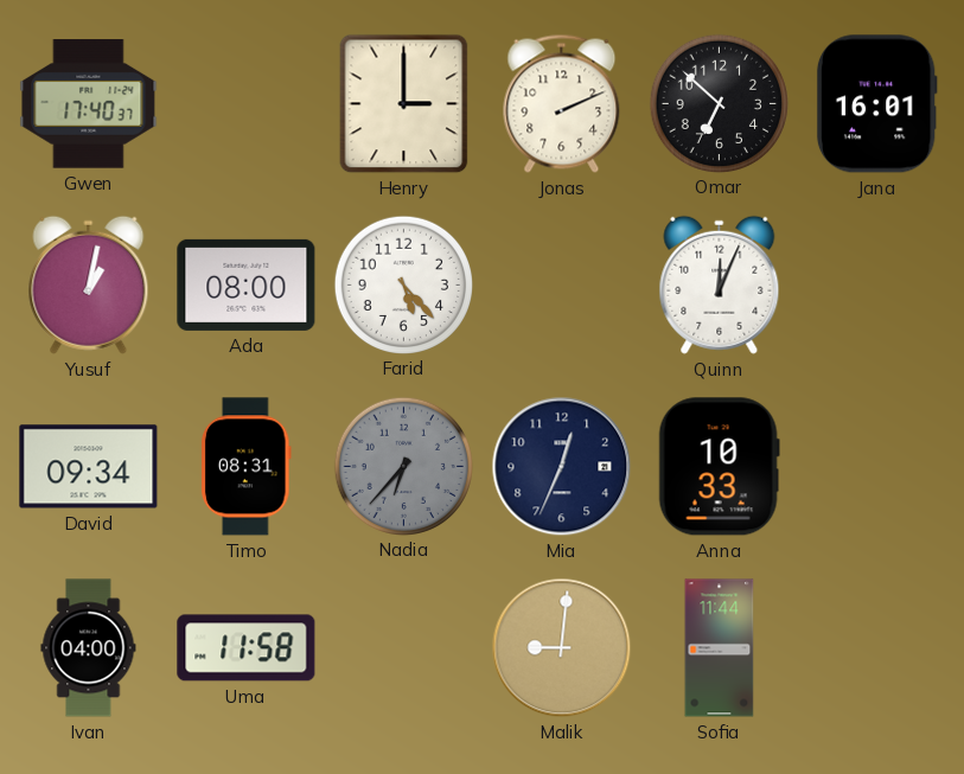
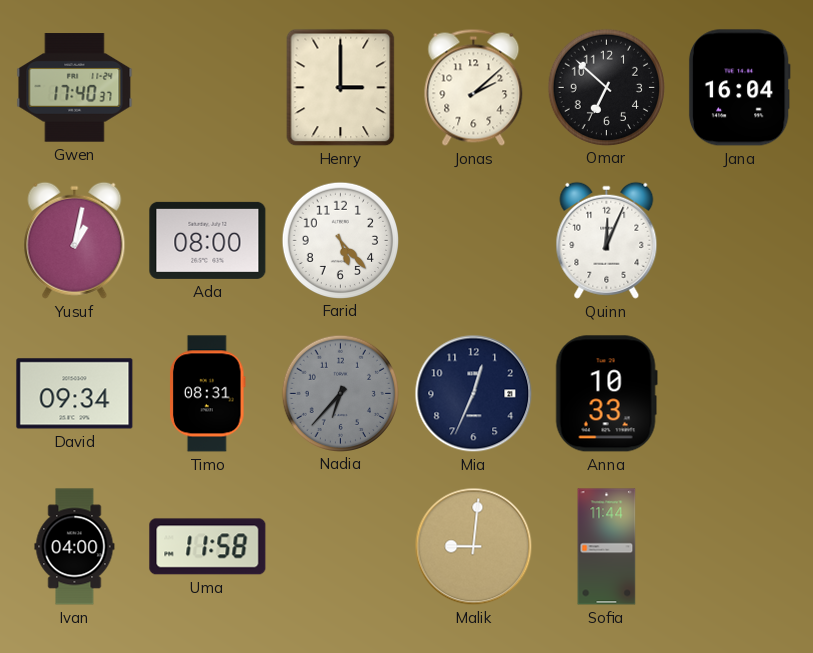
Jonas: 2:11 -> 2:08 (474, 87)
Jana: 16:01 -> 16:04 (739, 88)
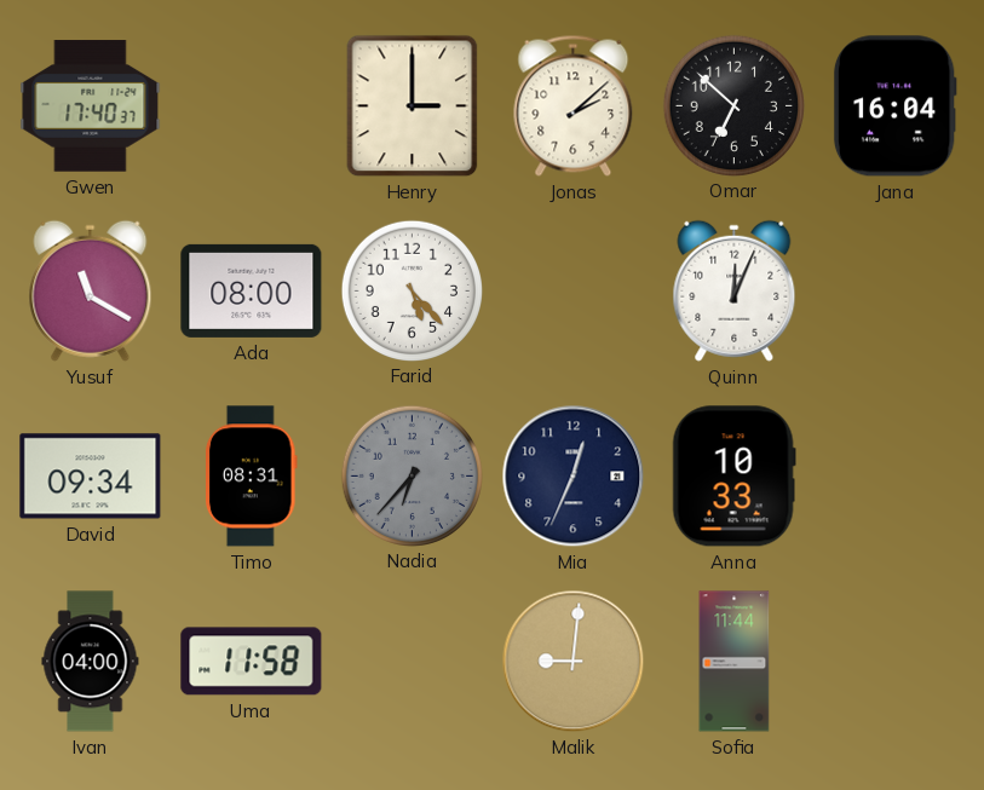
Yusuf: 1:02 -> 11:20 (91, 290)
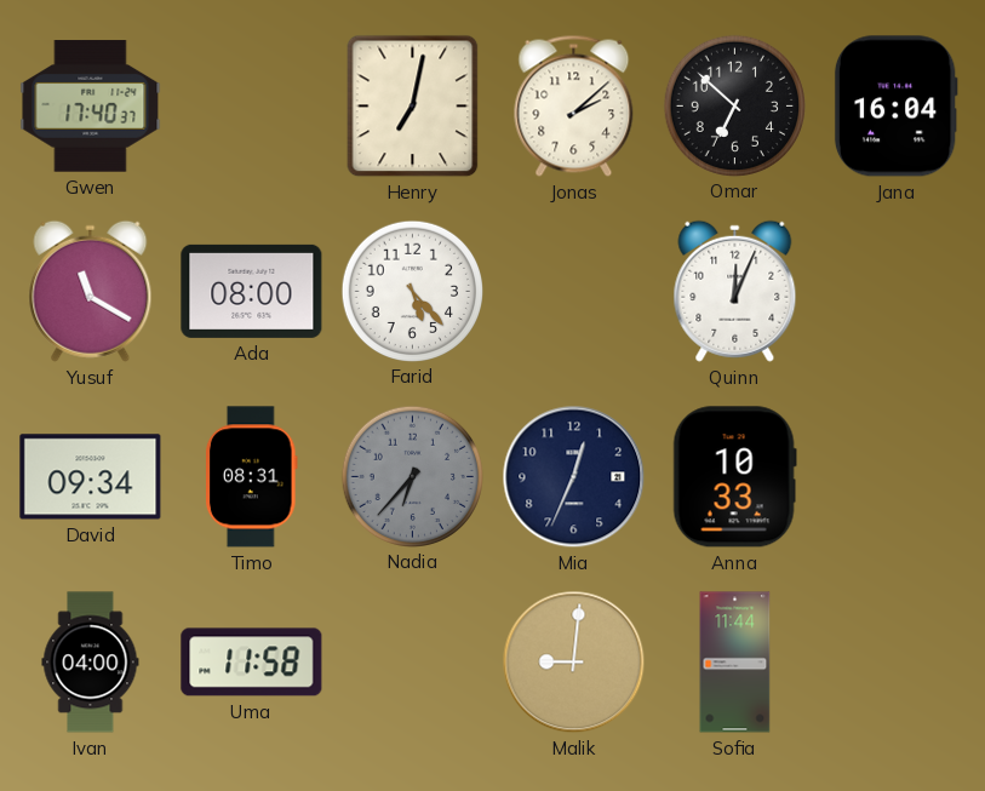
Henry: 3:00 -> 7:02 (413, 107)
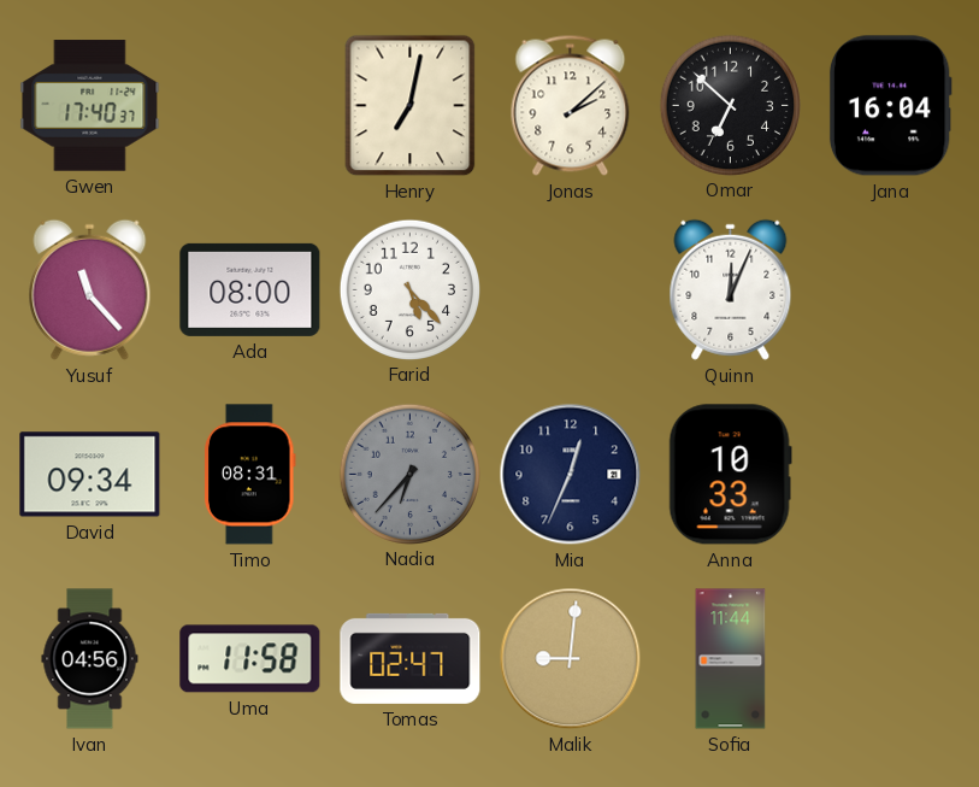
Yusuf: 11:20 -> 11:23 (90, 289)
Ivan: 04:00 -> 04:56 (90, 659)
Tomas: none -> 02:47 (411, 658)
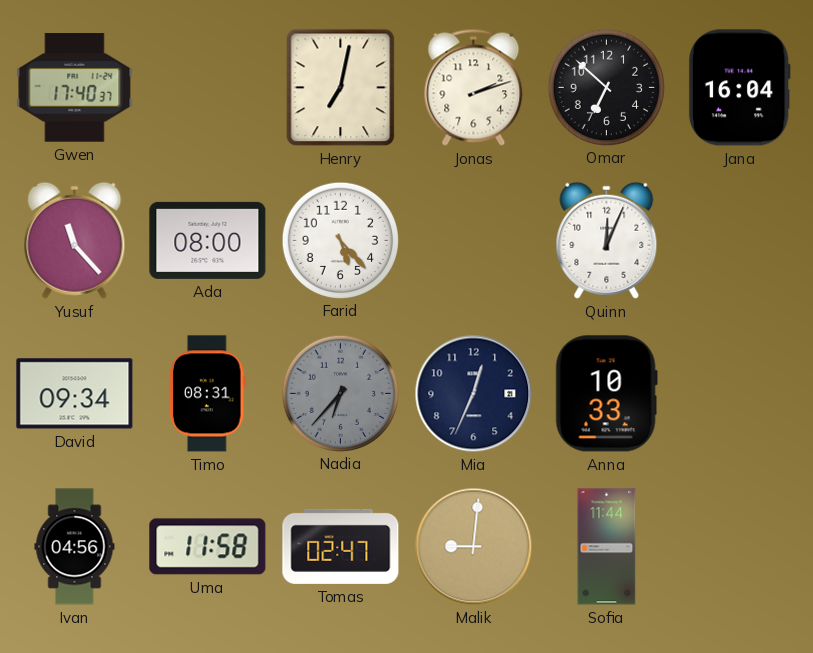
Jonas: 2:08 -> 2:12 (474, 87)
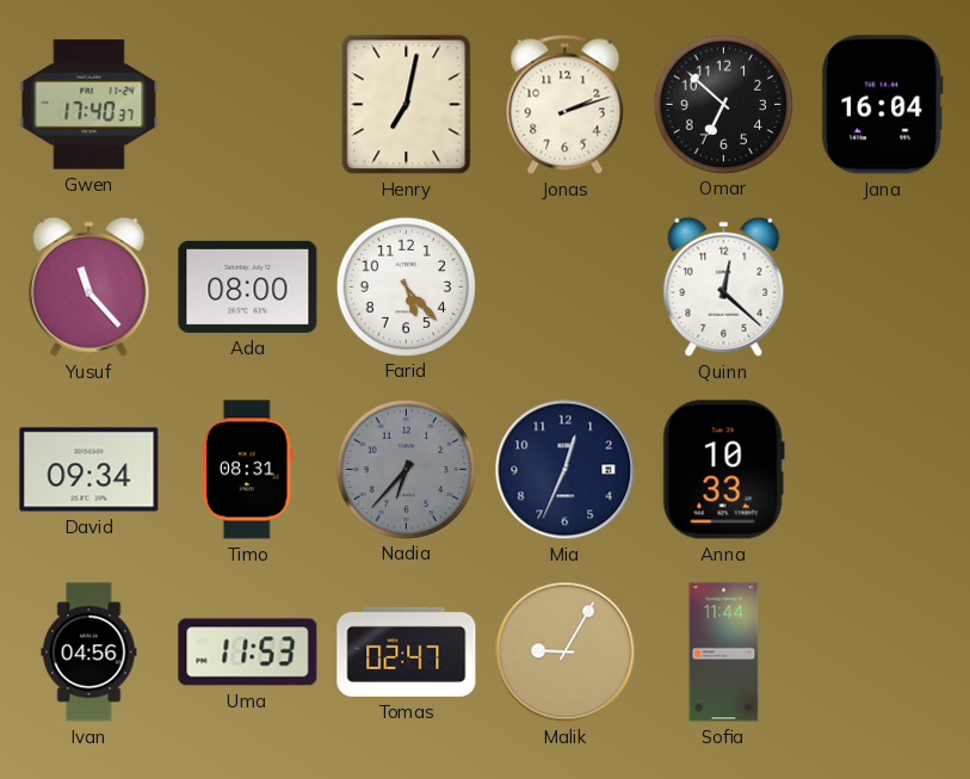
Quinn: 12:04 -> 12:22 (724, 286)
Uma: 11:58 -> 11:53 (248, 653)
Malik: 9:01 -> 9:05 (566, 653)
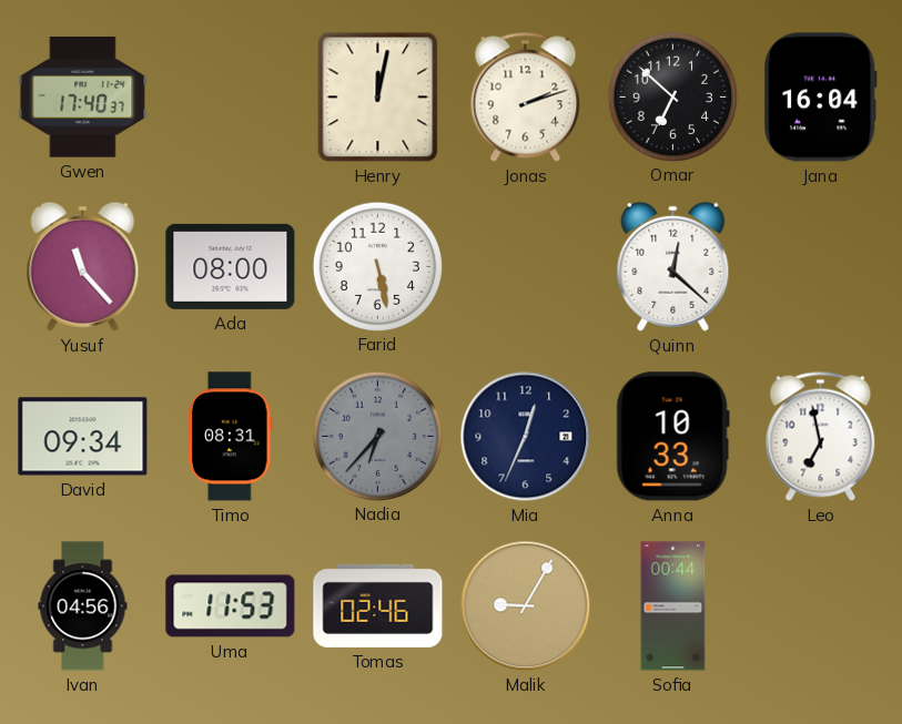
Henry: 7:02 -> 12:02 (378, 98)
Farid: 5:23 -> 5:28 (377, 266)
Leo: none -> 6:58 (821, 436)
Tomas: 02:47 -> 02:46 (378, 605)
Sofia: 11:44 -> 00:44 (673, 606)
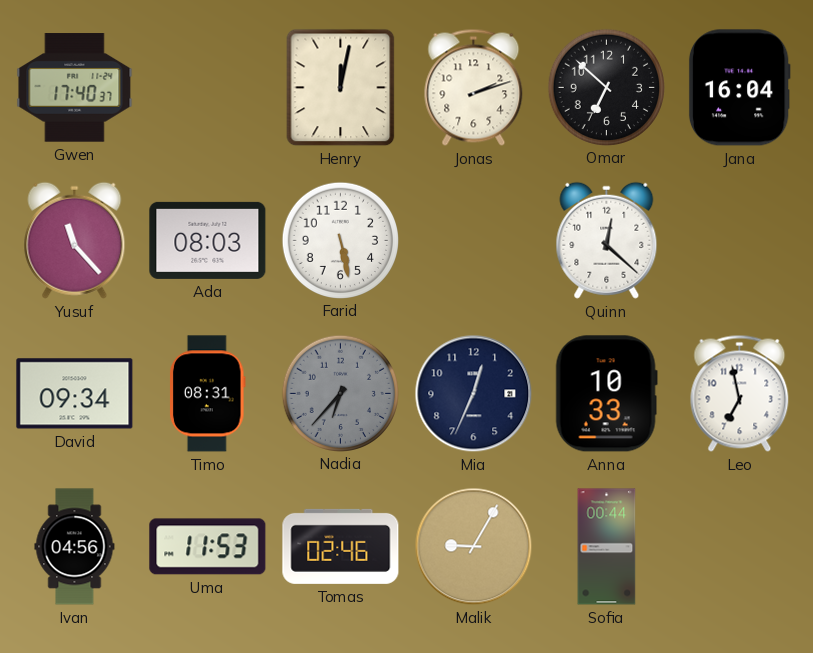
Ada: 08:00 -> 08:03 (208, 240)
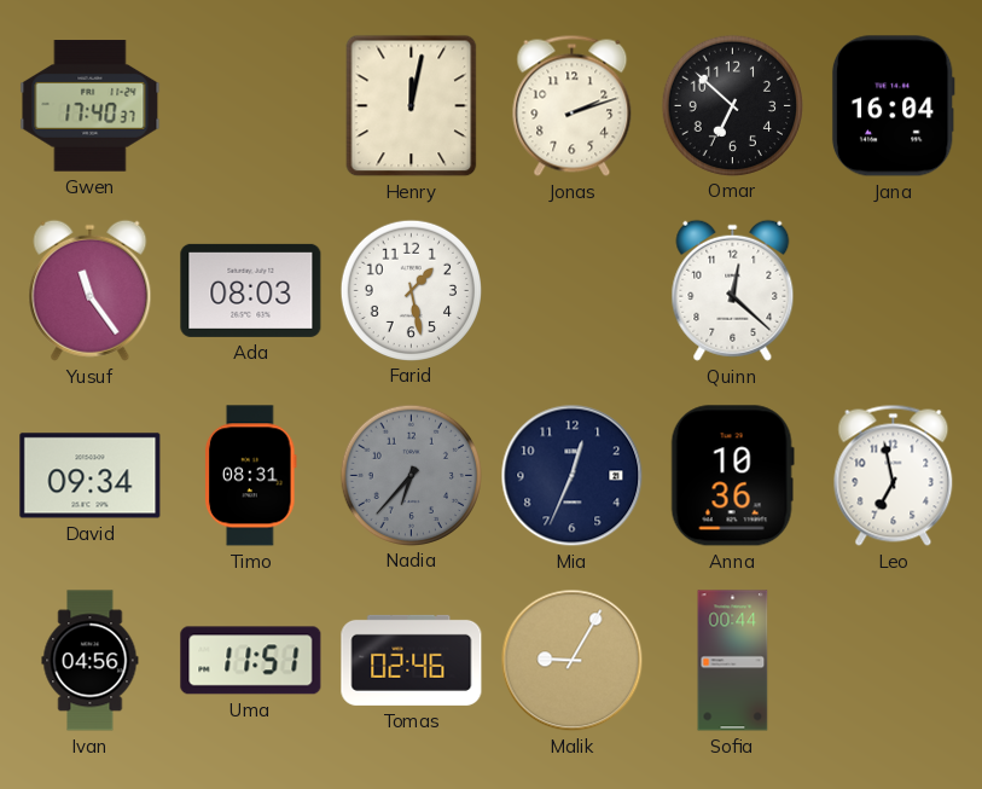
Yusuf: 11:23 -> 11:24 (91, 290)
Farid: 5:28 -> 1:28 (411, 290)
Anna: 10:33 -> 10:36 (732, 476)
Uma: 11:53 -> 11:51 (251, 661)
